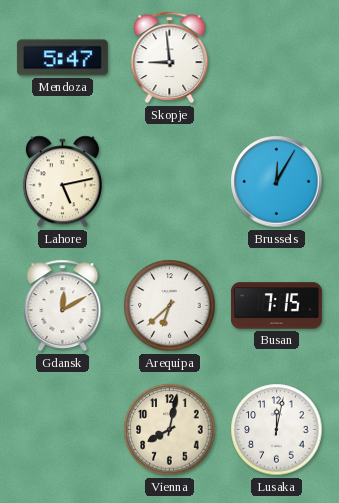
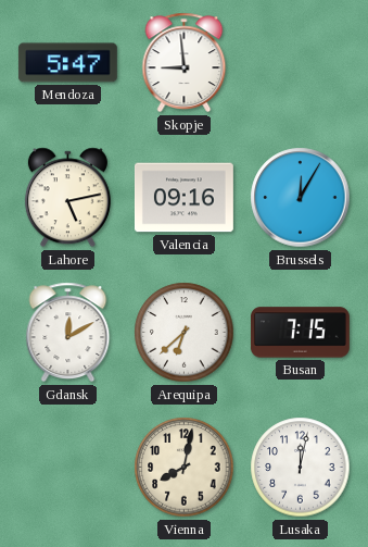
Valencia: none -> 09:16 (183, 198)
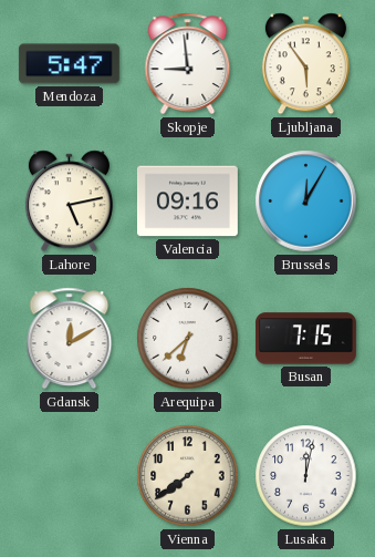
Ljubljana: none -> 5:54 (305, 64)
Vienna: 8:02 -> 7:39 (188, 476)
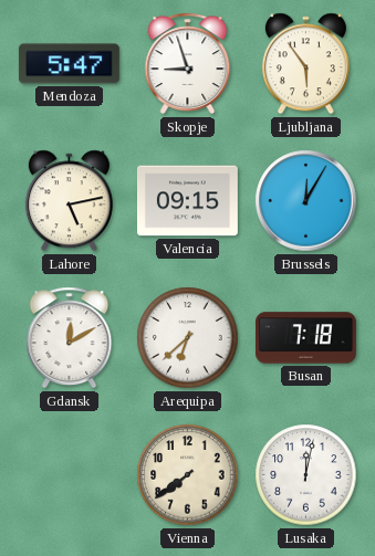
Skopje: 8:59 -> 8:57 (188, 64)
Valencia: 09:16 -> 09:15 (187, 201)
Busan: 7:15 -> 7:18 (305, 338)
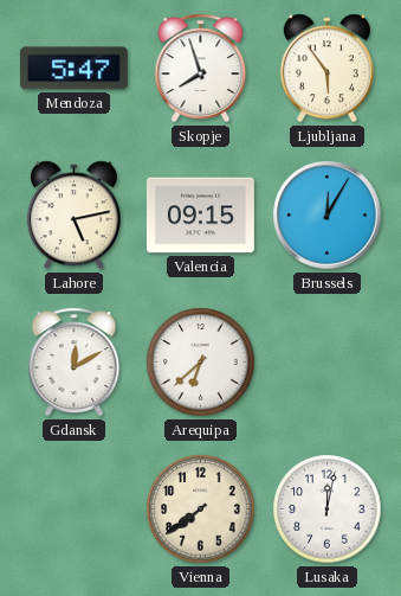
Skopje: 8:57 -> 7:57 (201, 69)
Busan: 7:18 -> none (305, 338)
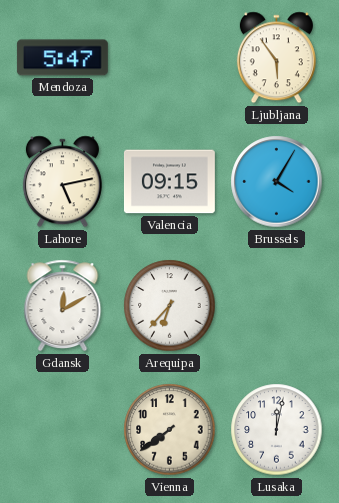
Skopje: 7:57 -> none (201, 69)
Brussels: 12:05 -> 4:05 (277, 182)
Arequipa: 6:38 -> 6:37 (170, 306)
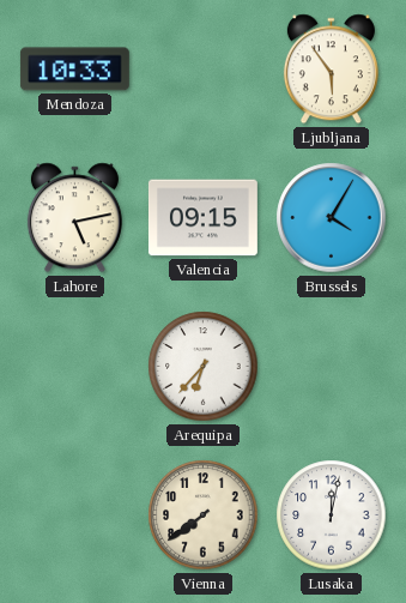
Mendoza: 5:47 -> 10:33 (74, 70)
Gdansk: 12:10 -> none (63, 306)
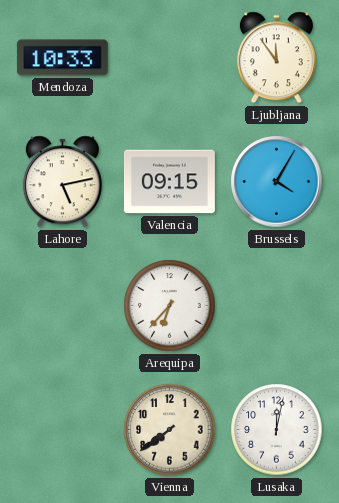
Ljubljana: 5:54 -> 11:54 (276, 58)
